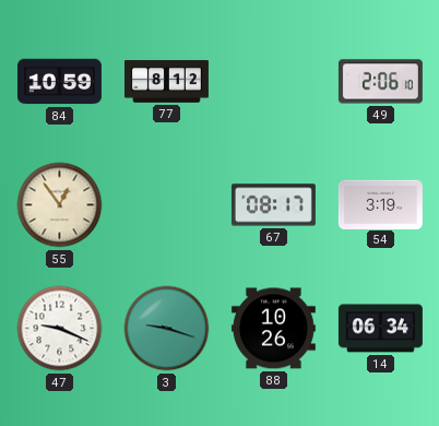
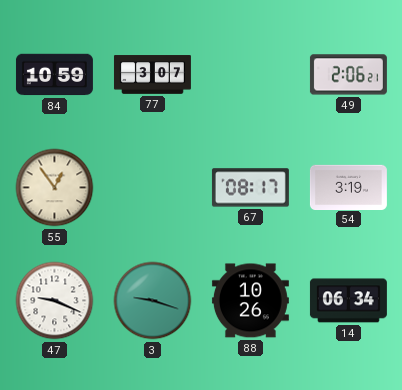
77: 8:12 -> 3:07 (152, 75)
49: 2:06:10 -> 2:06:21 (348, 75)
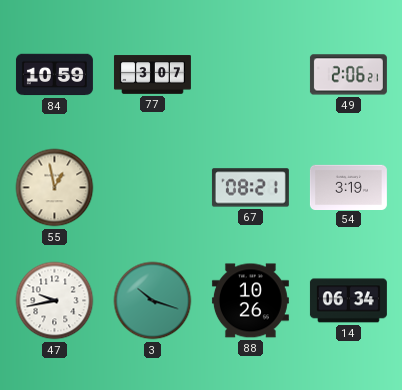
55: 12:54 -> 12:58 (55, 188)
67: 08:17 -> 08:21 (250, 188)
47: 9:19 -> 9:43 (55, 301)
3: 9:18 -> 10:18 (153, 301)
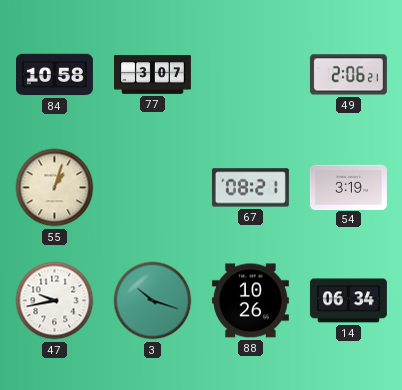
84: 10:59 -> 10:58 (54, 75)
55: 12:58 -> 1:03 (55, 188)
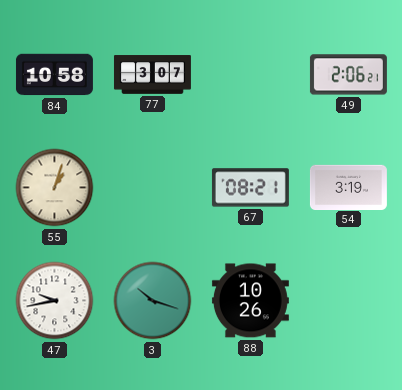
14: 06:34 -> none (348, 301)
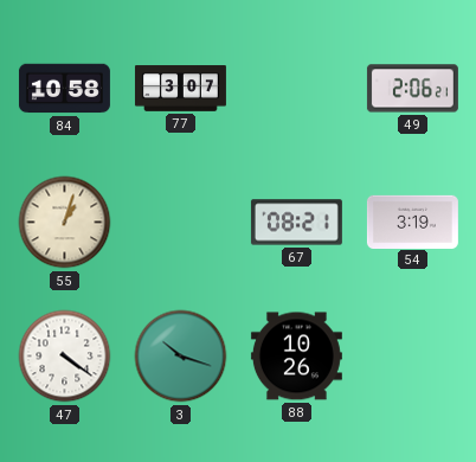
47: 9:43 -> 4:21 (65, 357)
